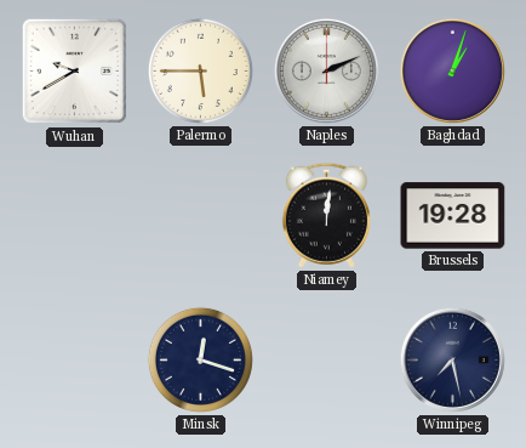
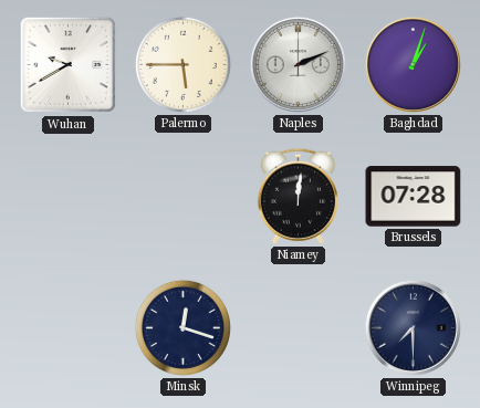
Brussels: 19:28 -> 07:28 (414, 197)
Winnipeg: 7:28 -> 7:30 (413, 327)
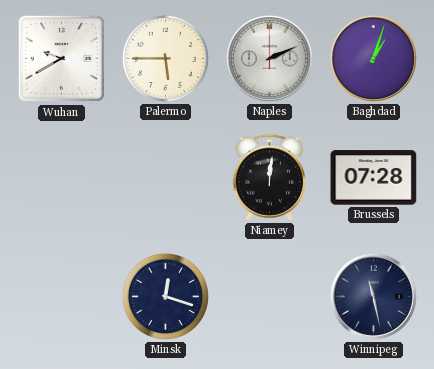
Winnipeg: 7:30 -> 11:28 (373, 296)
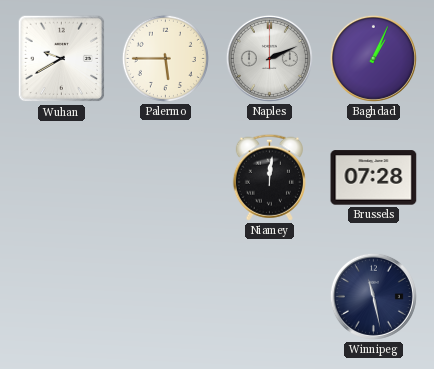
Baghdad: 1:03 -> 1:04 (373, 58)
Minsk: 12:18 -> none (165, 296)
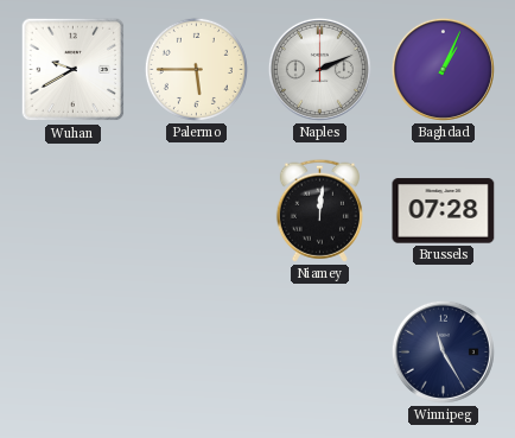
Winnipeg: 11:28 -> 11:25 (443, 351)
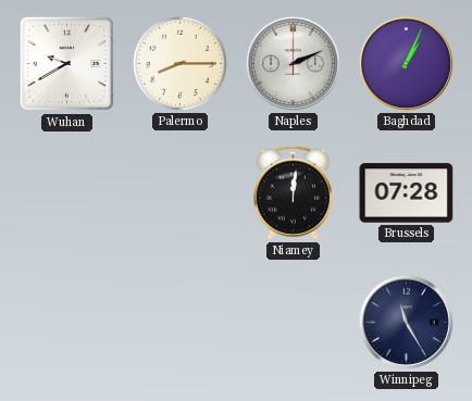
Palermo: 5:45 -> 8:15 (179, 63)
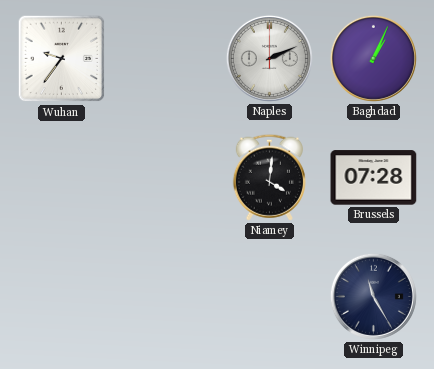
Wuhan: 9:40 -> 9:36 (62, 59)
Palermo: 8:15 -> none (179, 63)
Niamey: 12:01 -> 4:01 (269, 177)
